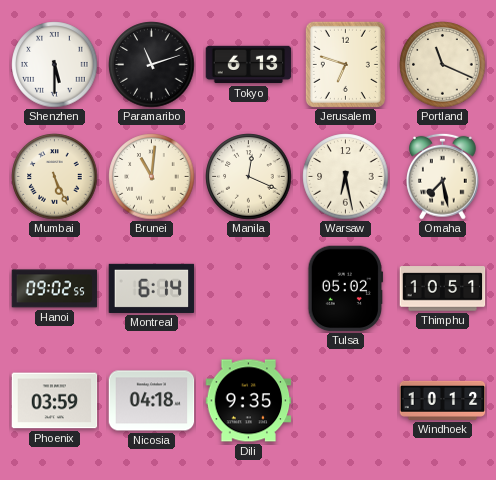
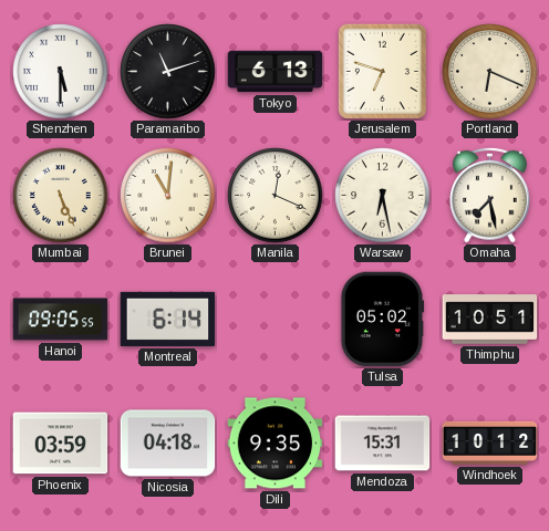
Portland: 11:19 -> 6:19 (490, 72)
Hanoi: 09:02 -> 09:05 (61, 320)
Mendoza: none -> 15:31 (383, 444)
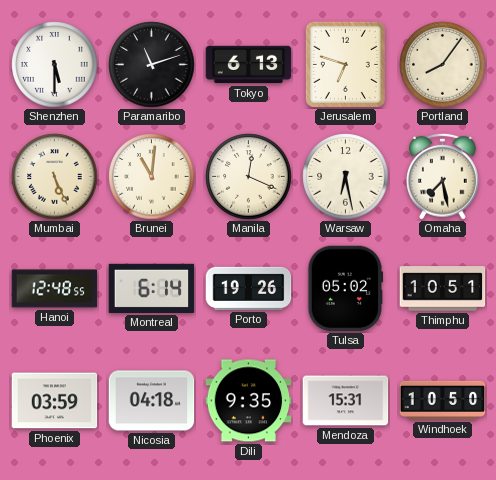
Portland: 6:19 -> 8:06 (443, 65)
Hanoi: 09:05 -> 12:48 (55, 289)
Porto: none -> 19:26 (249, 288)
Windhoek: 10:12 -> 10:50 (443, 400)
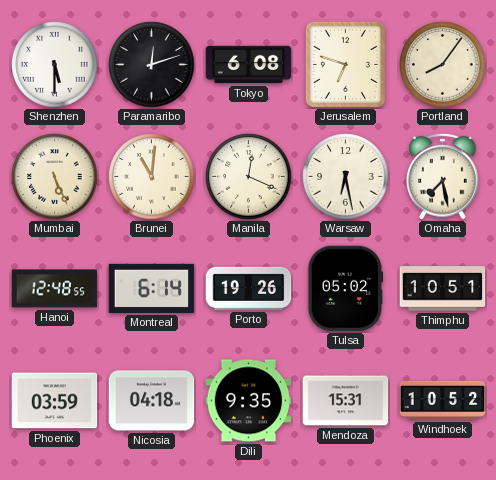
Paramaribo: 11:12 -> 12:12 (152, 65)
Tokyo: 6:13 -> 6:08 (249, 65)
Windhoek: 10:50 -> 10:52 (443, 400)
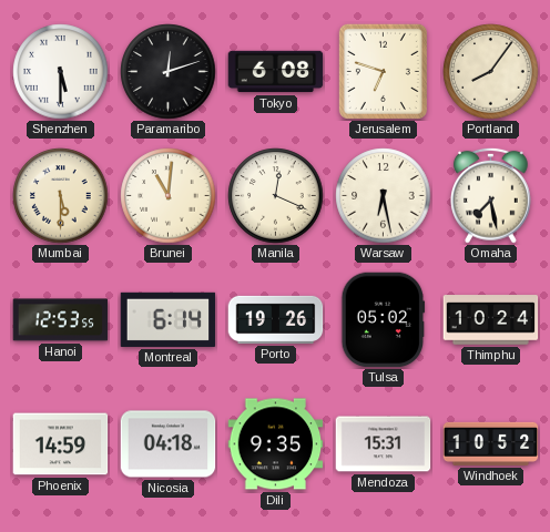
Mumbai: 5:26 -> 5:30 (61, 196)
Hanoi: 12:48 -> 12:53 (61, 320)
Thimphu: 10:51 -> 10:24 (491, 320)
Phoenix: 03:59 -> 14:59 (61, 444)
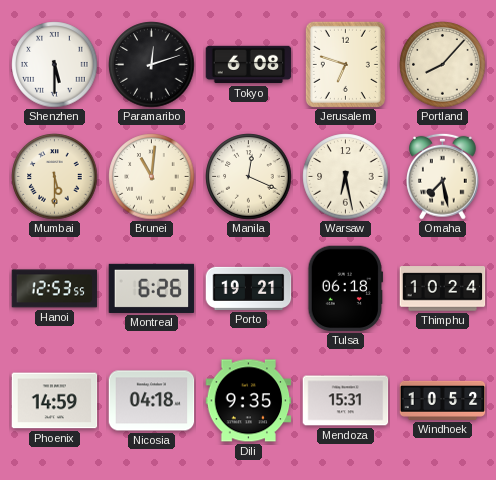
Portland: 8:06 -> 8:07 (443, 65)
Montreal: 6:14 -> 6:26 (152, 288)
Porto: 19:26 -> 19:21 (249, 288)
Tulsa: 05:02 -> 06:18 (346, 289)
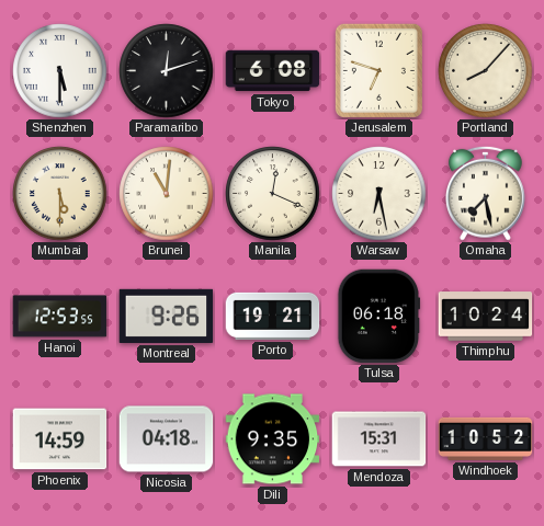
Montreal: 6:26 -> 9:26 (167, 316)
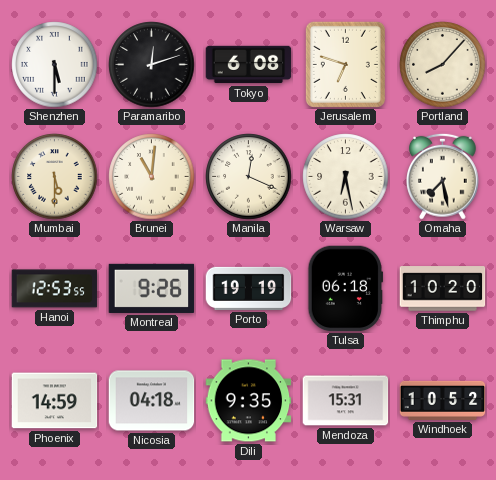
Porto: 19:21 -> 19:19 (249, 288)
Thimphu: 10:24 -> 10:20 (443, 289)
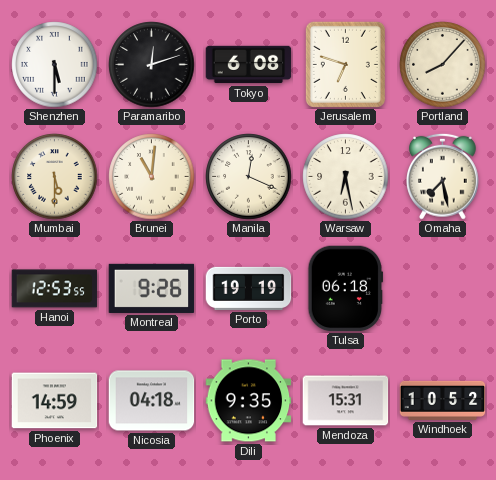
Thimphu: 10:20 -> none (443, 289)
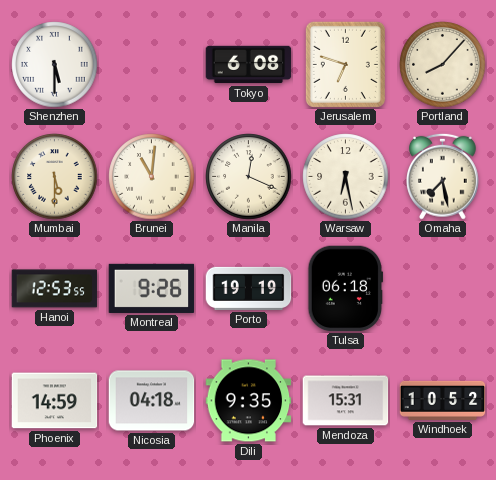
Paramaribo: 12:12 -> none (152, 65)
